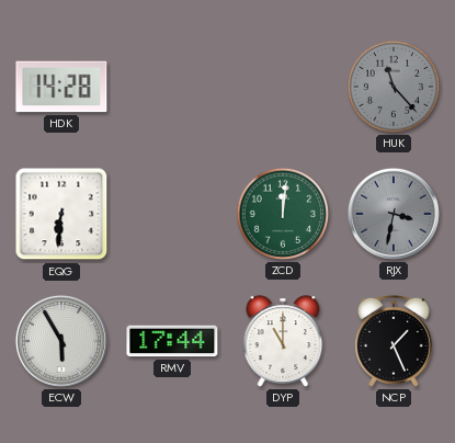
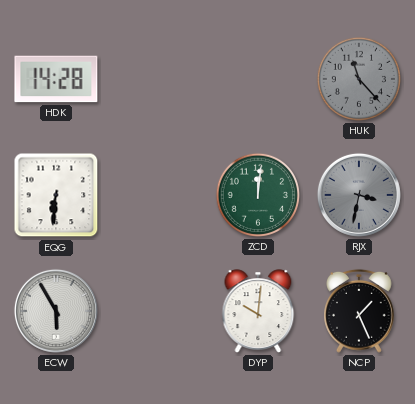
RMV: 17:44 -> none (172, 341)
DYP: 11:00 -> 10:01 (258, 311)
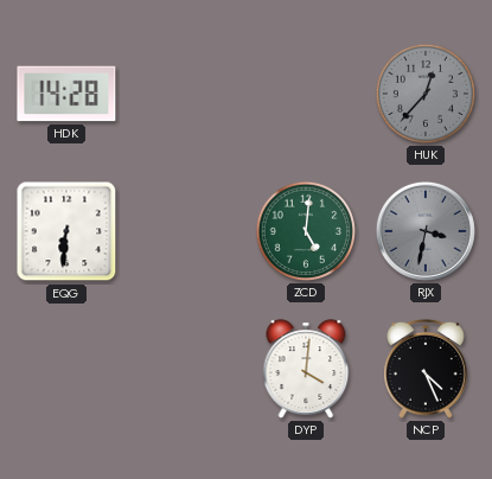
HUK: 11:23 -> 12:37 (426, 94)
ZCD: 12:01 -> 5:01 (306, 231)
ECW: 5:55 -> none (56, 311)
DYP: 10:01 -> 4:01 (306, 369)
NCP: 1:26 -> 4:26 (427, 369)
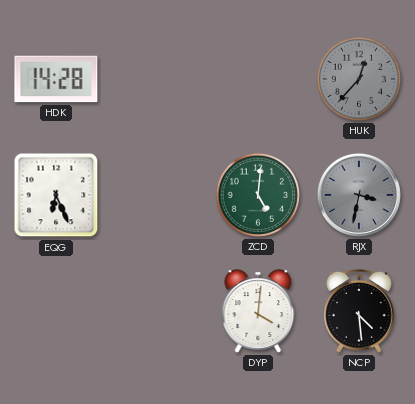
EQG: 6:31 -> 6:26 (56, 195)
NCP: 4:26 -> 4:29 (360, 311)
